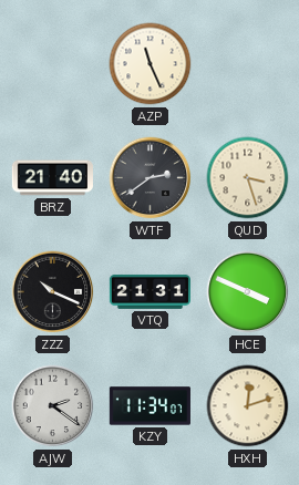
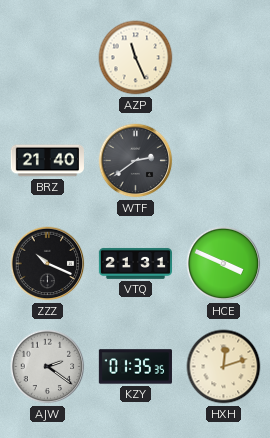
QUD: 3:27 -> none (248, 178)
KZY: 11:34 -> 01:35 (135, 367)
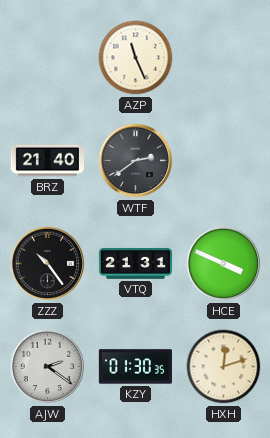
ZZZ: 10:19 -> 10:24 (48, 264)
KZY: 01:35 -> 01:30 (135, 367)
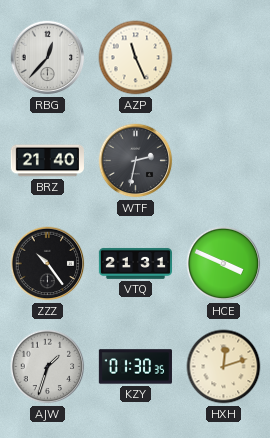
RBG: none -> 12:37 (48, 58)
WTF: 2:39 -> 2:32 (136, 161)
AJW: 2:21 -> 1:33 (48, 367)
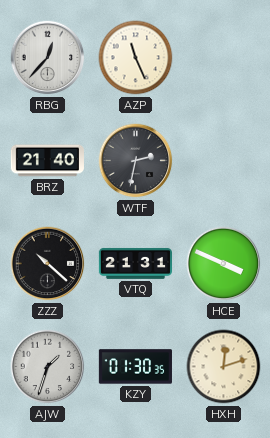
ZZZ: 10:24 -> 10:22 (48, 264)
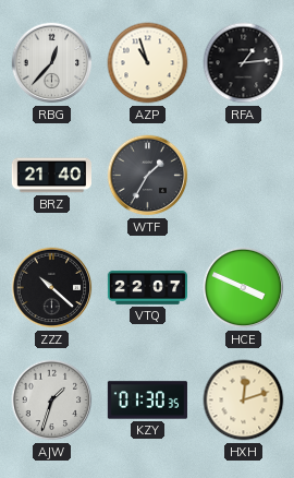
AZP: 11:26 -> 10:57 (148, 63)
RFA: none -> 1:14 (244, 63)
WTF: 2:32 -> 1:35 (148, 176)
VTQ: 21:31 -> 22:07 (147, 287)
